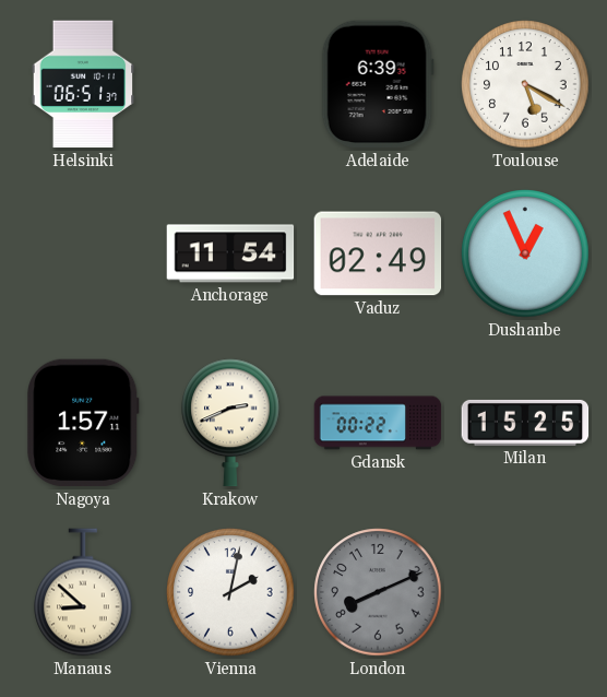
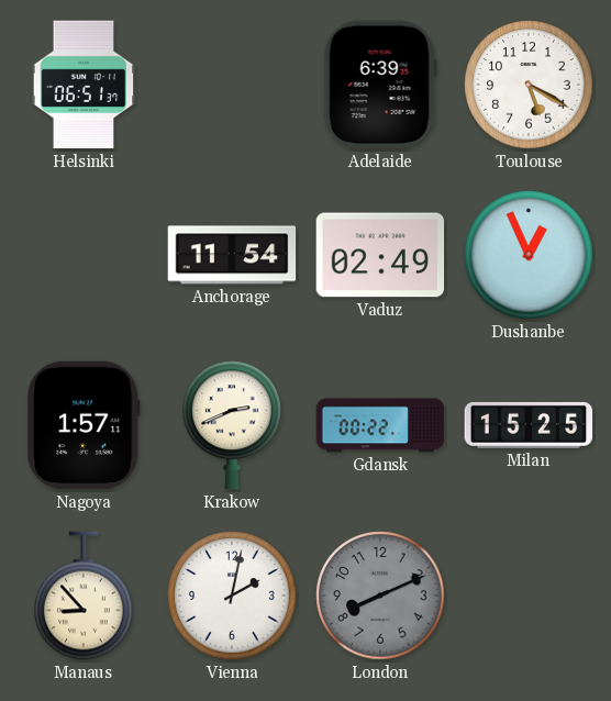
Manaus: 8:52 -> 8:53 (84, 596)
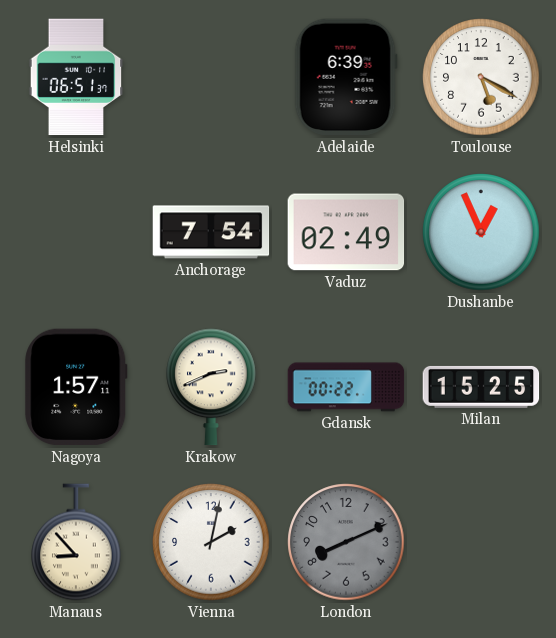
Anchorage: 11:54 -> 7:54 (211, 232)
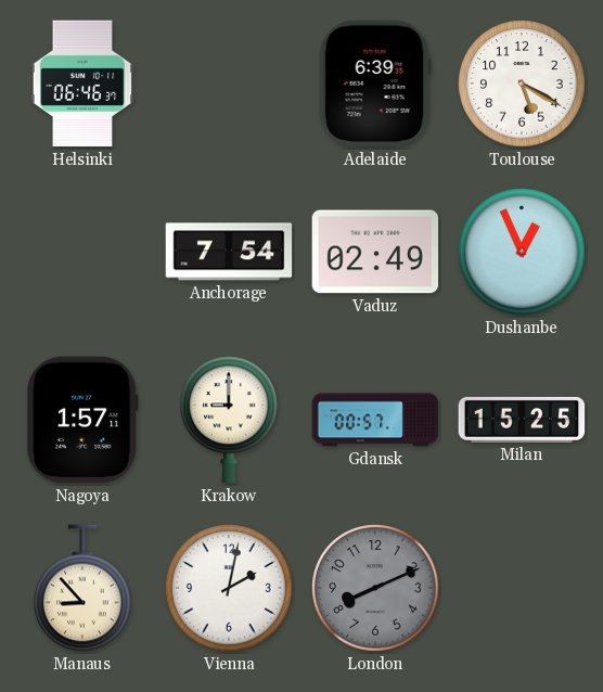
Helsinki: 06:51 -> 06:46 (82, 84)
Krakow: 2:41 -> 9:00 (229, 420)
Gdansk: 00:22 -> 00:57 (375, 420)
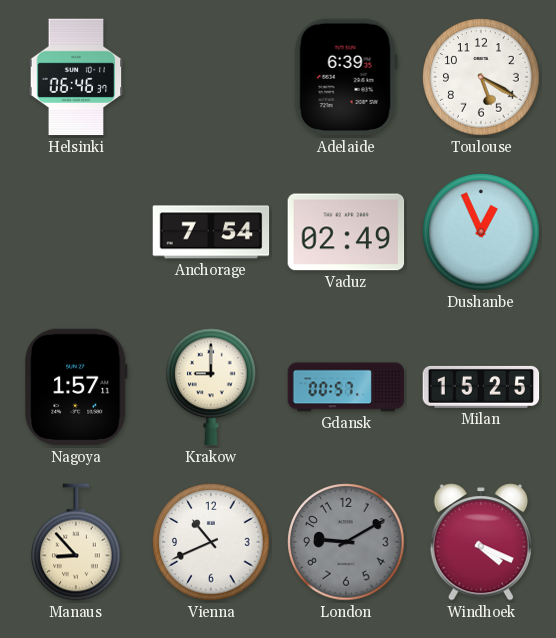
Vienna: 2:02 -> 10:41 (211, 542)
London: 8:11 -> 9:10 (346, 542)
Windhoek: none -> 4:19 (481, 542)
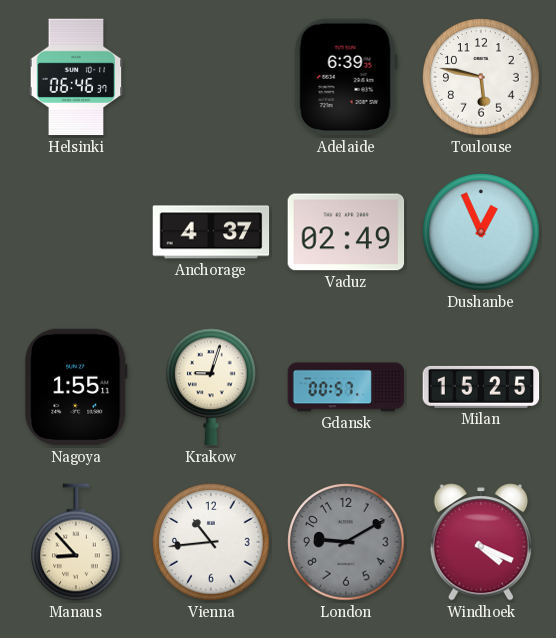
Toulouse: 5:20 -> 5:47 (481, 77)
Anchorage: 7:54 -> 4:37 (211, 232)
Nagoya: 1:57 -> 1:55 (76, 387)
Krakow: 9:00 -> 9:03 (211, 387)
Vienna: 10:41 -> 10:44 (211, 542)
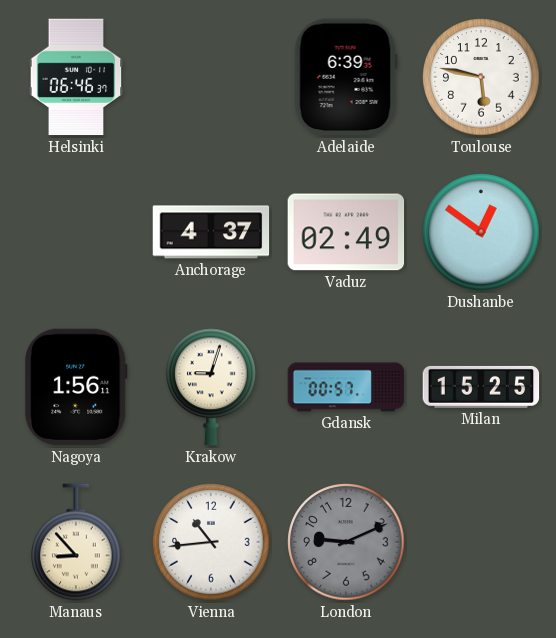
Dushanbe: 12:56 -> 12:51 (481, 232)
Nagoya: 1:55 -> 1:56 (76, 387)
London: 9:10 -> 9:11 (346, 542)
Windhoek: 4:19 -> none (481, 542)
